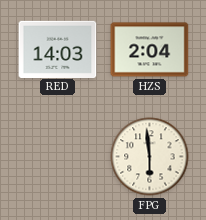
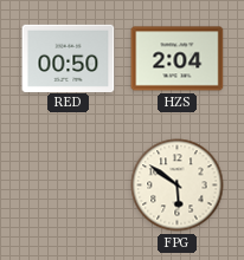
RED: 14:03 -> 00:50 (69, 58)
FPG: 5:59 -> 5:51 (178, 186)
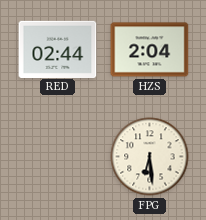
RED: 00:50 -> 02:44 (58, 49)
FPG: 5:51 -> 6:29 (150, 157)
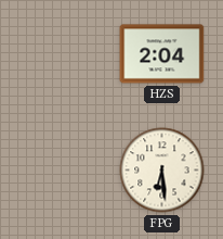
RED: 02:44 -> none (58, 49)
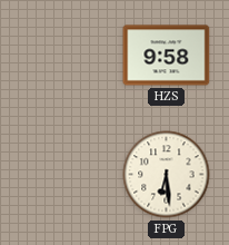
HZS: 2:04 -> 9:58 (167, 56)
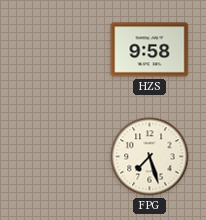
FPG: 6:29 -> 7:27 (150, 157)
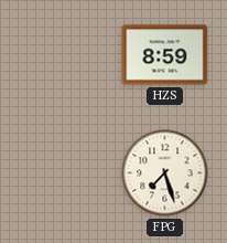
HZS: 9:58 -> 8:59 (165, 55)
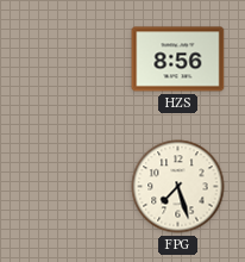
HZS: 8:59 -> 8:56 (178, 60)
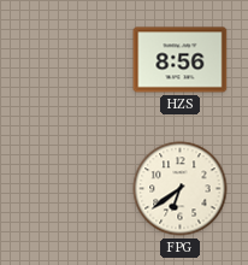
FPG: 7:27 -> 6:39 (181, 189)
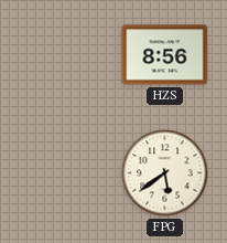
FPG: 6:39 -> 5:39 (165, 173)
